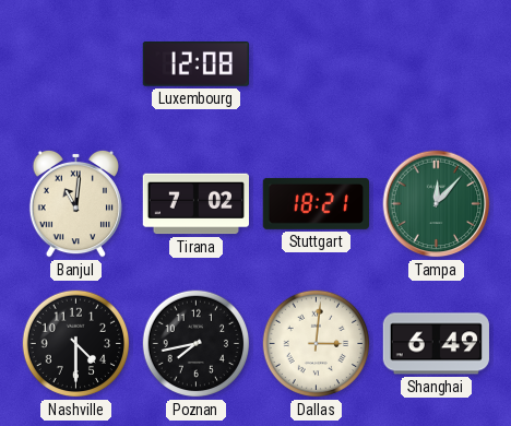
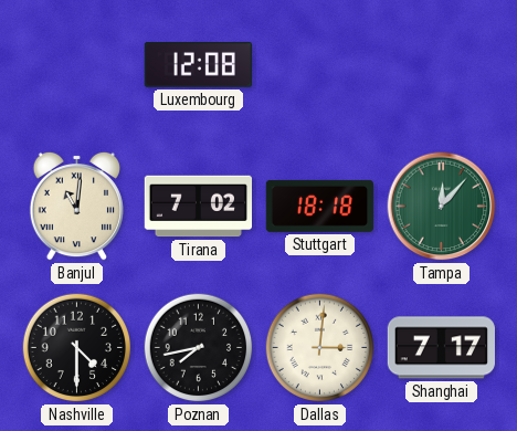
Stuttgart: 18:21 -> 18:18 (319, 206)
Shanghai: 6:49 -> 7:17 (441, 348)
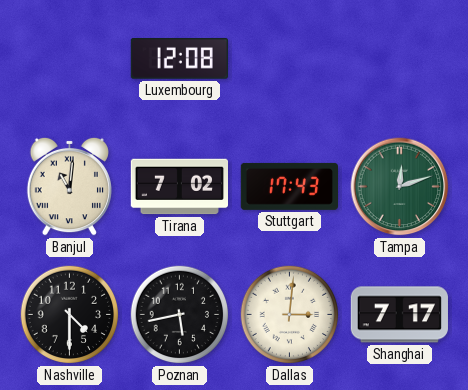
Stuttgart: 18:18 -> 17:43 (289, 186)
Tampa: 12:07 -> 12:12 (400, 187)
Poznan: 7:43 -> 5:43 (180, 315)
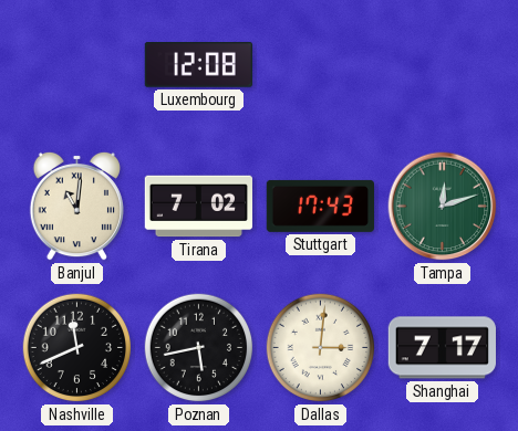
Nashville: 4:30 -> 11:41 (77, 348)
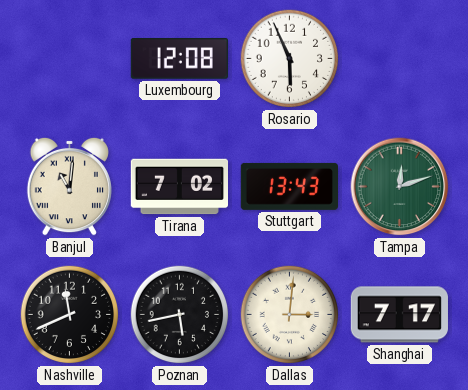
Rosario: none -> 5:56 (290, 59)
Stuttgart: 17:43 -> 13:43 (289, 186)
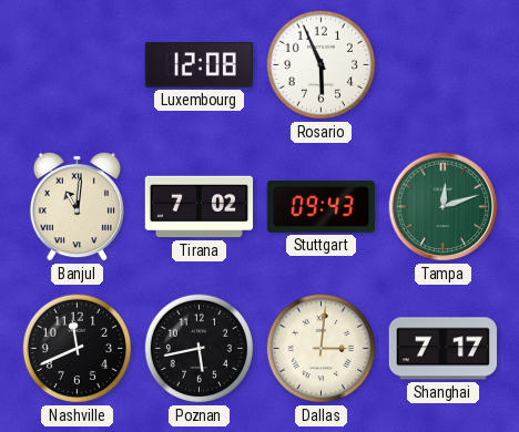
Stuttgart: 13:43 -> 09:43 (320, 206)
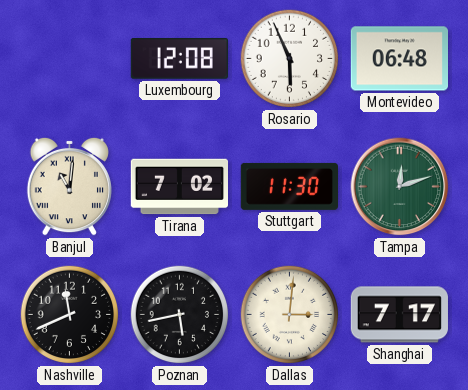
Montevideo: none -> 06:48 (399, 59)
Stuttgart: 09:43 -> 11:30 (289, 186)
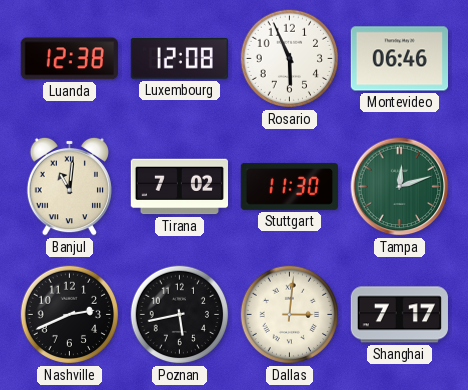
Luanda: none -> 12:38 (69, 59)
Montevideo: 06:48 -> 06:46 (399, 59)
Nashville: 11:41 -> 2:41 (70, 315)
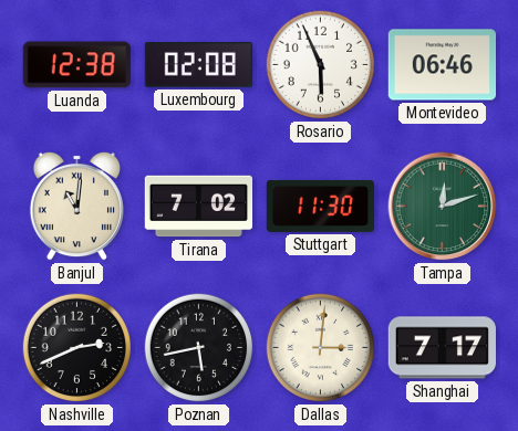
Luxembourg: 12:08 -> 02:08 (198, 65)
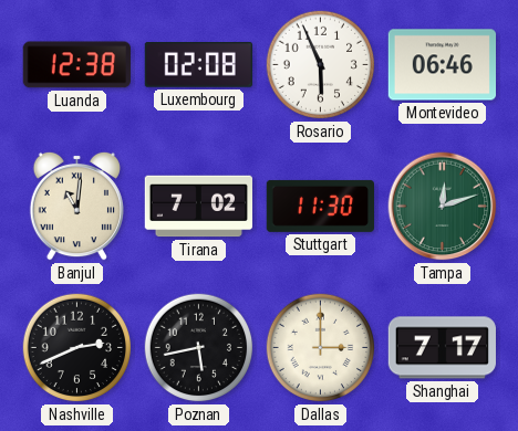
Dallas: 3:01 -> 3:00 (321, 348)
